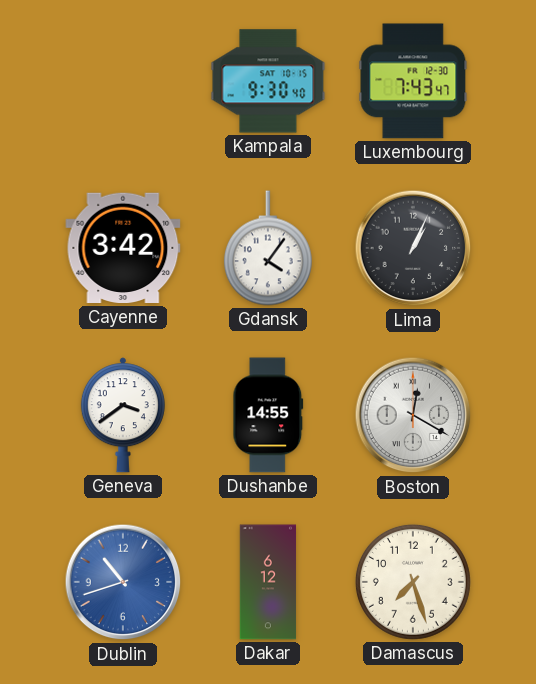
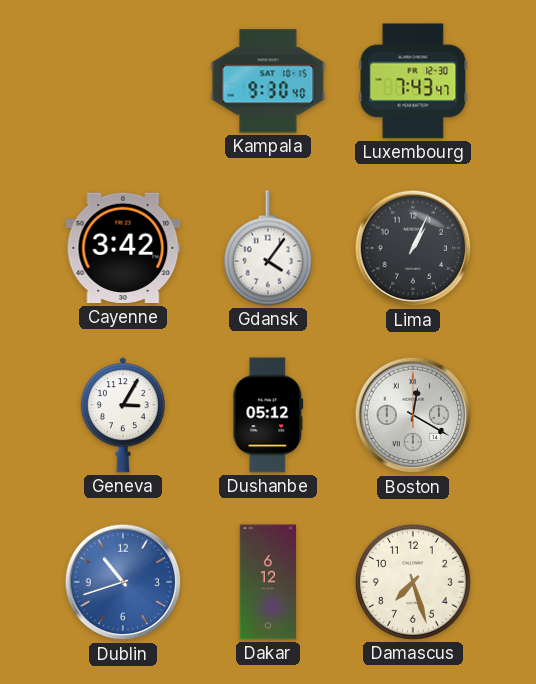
Geneva: 3:39 -> 3:05 (123, 415)
Dushanbe: 14:55 -> 05:12 (268, 415)
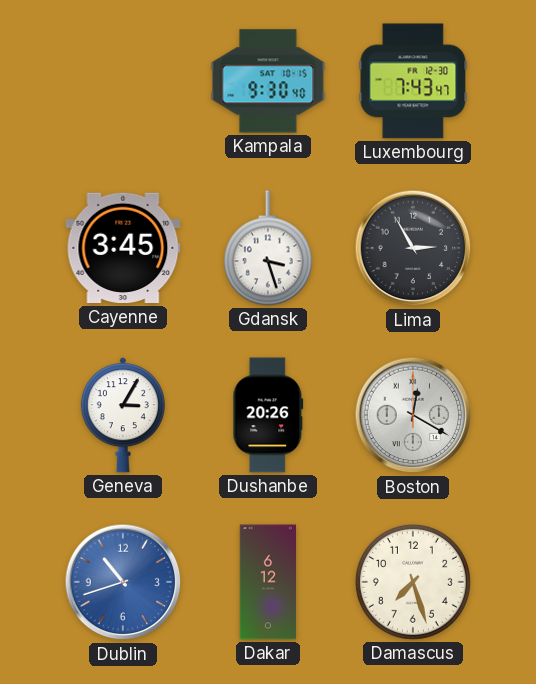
Cayenne: 3:42 -> 3:45 (123, 248)
Gdansk: 4:06 -> 3:27 (268, 248)
Lima: 1:04 -> 2:55 (413, 248)
Dushanbe: 05:12 -> 20:26 (268, 415)
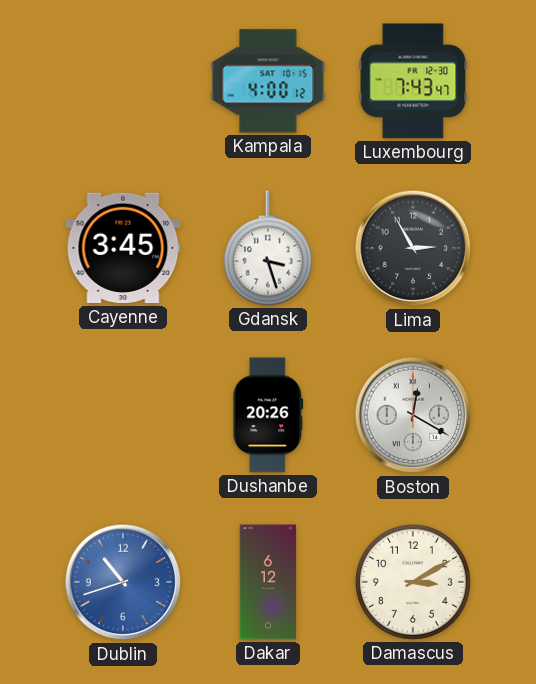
Kampala: 9:30 -> 4:00 (268, 81)
Geneva: 3:05 -> none (123, 415)
Damascus: 7:27 -> 3:10 (413, 582)
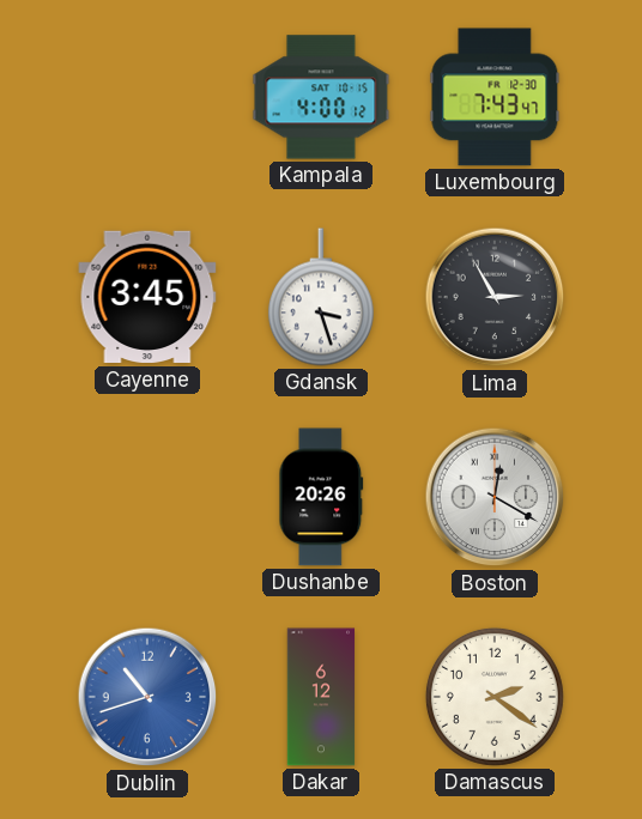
Damascus: 3:10 -> 2:21 (495, 697)
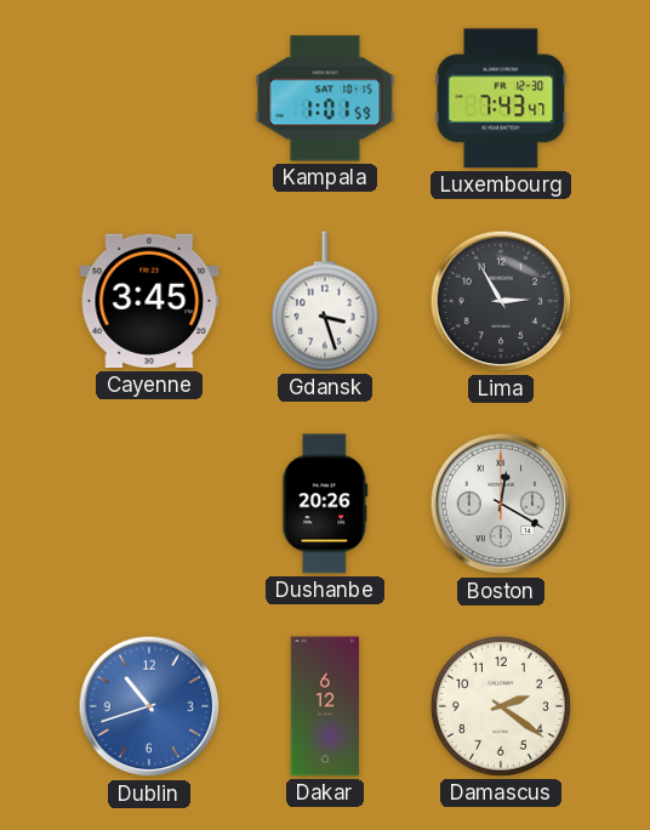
Kampala: 4:00 -> 1:01 (325, 98)
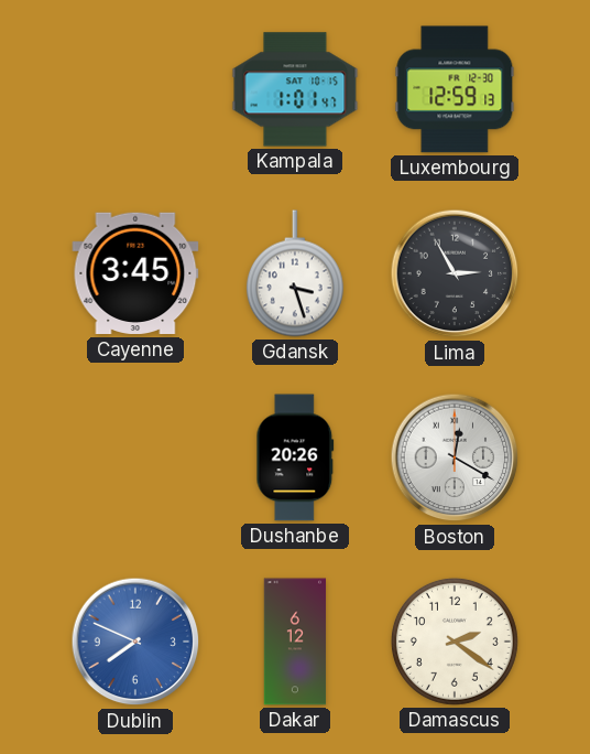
Kampala: 1:01:59 -> 1:01:47 (295, 89)
Luxembourg: 7:43 -> 12:59 (455, 89)
Dublin: 10:42 -> 7:49 (135, 642)
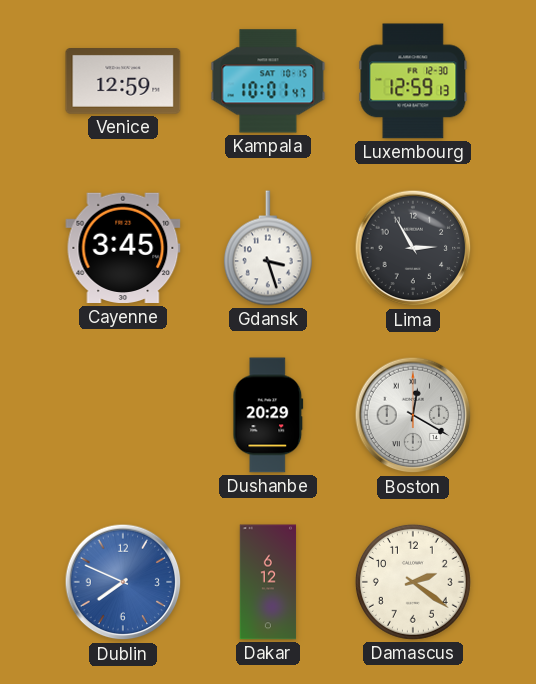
Venice: none -> 12:59 (123, 82)
Kampala: 1:01 -> 10:01 (268, 81)
Dushanbe: 20:26 -> 20:29 (268, 415)
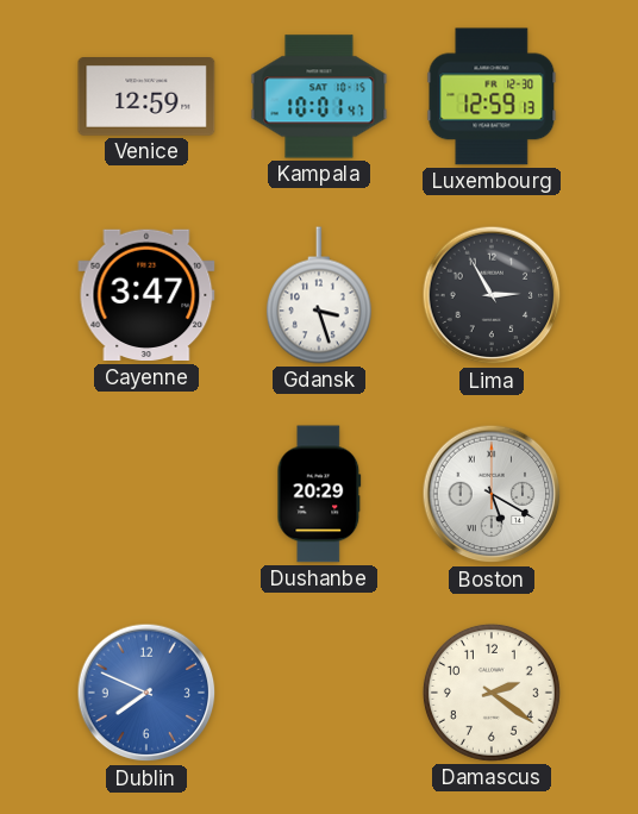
Cayenne: 3:45 -> 3:47 (146, 295)
Boston: 12:20 -> 5:20 (492, 494)
Dakar: 6:12 -> none (268, 582)
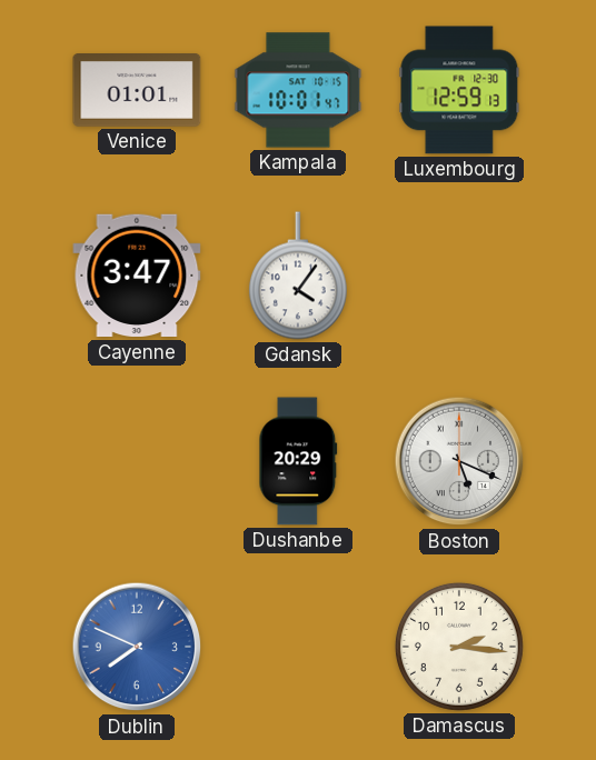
Venice: 12:59 -> 01:01 (137, 91)
Gdansk: 3:27 -> 4:06 (298, 276)
Lima: 2:55 -> none (492, 295)
Boston: 5:20 -> 5:19 (459, 461)
Damascus: 2:21 -> 2:16 (459, 647)
